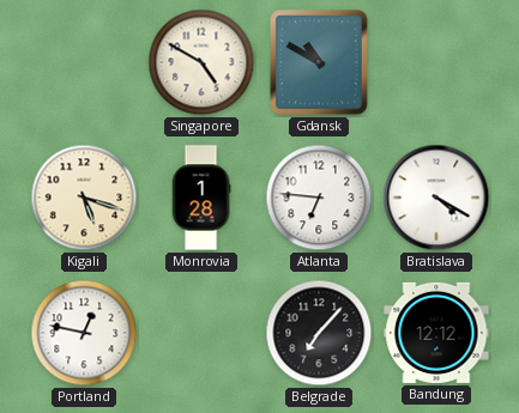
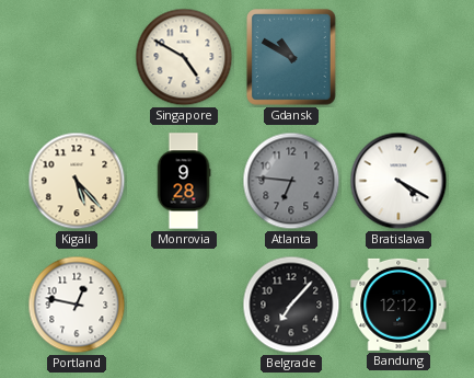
Kigali: 5:18 -> 5:23 (77, 181)
Monrovia: 1:28 -> 9:28 (184, 181)
Atlanta dial: white -> grey (291, 181)
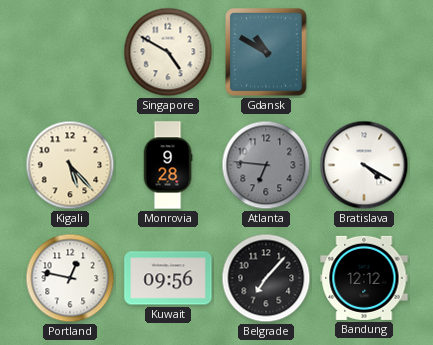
Kuwait: none -> 09:56 (168, 278)
